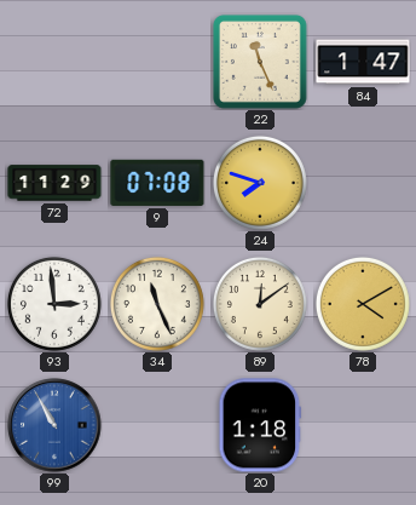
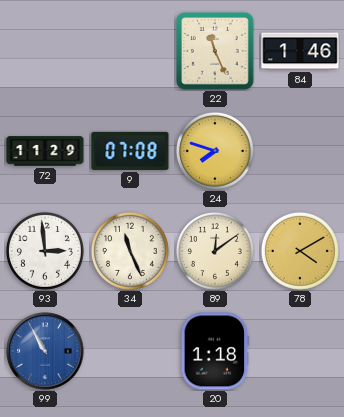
84: 1:47 -> 1:46 (300, 51)
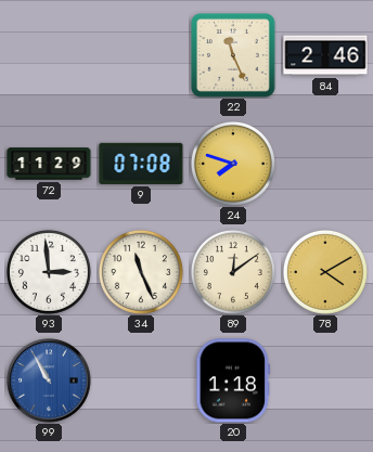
84: 1:46 -> 2:46 (325, 55)
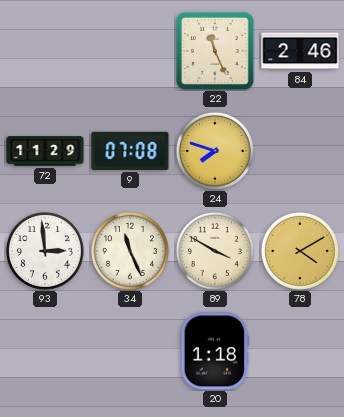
89: 12:09 -> 3:50 (215, 251)
99: 10:55 -> none (49, 380)
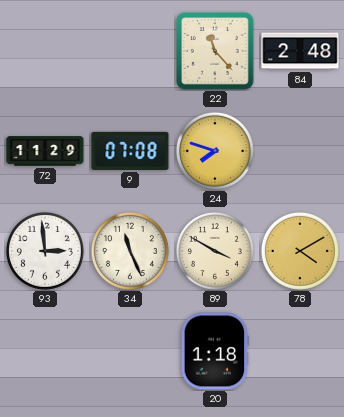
22: 11:26 -> 11:23 (216, 52)
84: 2:46 -> 2:48 (300, 51)
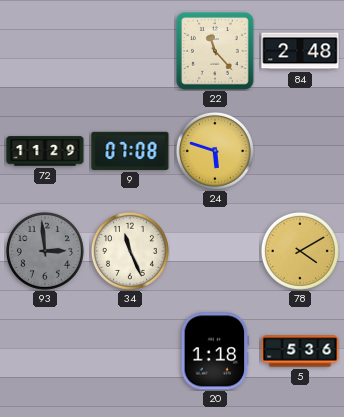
24: 7:48 -> 5:48 (215, 151)
93 dial: white -> grey (45, 251)
89: 3:50 -> none (215, 251)
5: none -> 5:36 (300, 351)
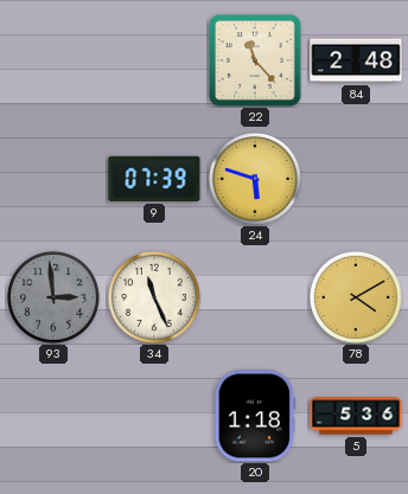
72: 11:29 -> none (45, 151)
9: 07:08 -> 07:39 (154, 179)
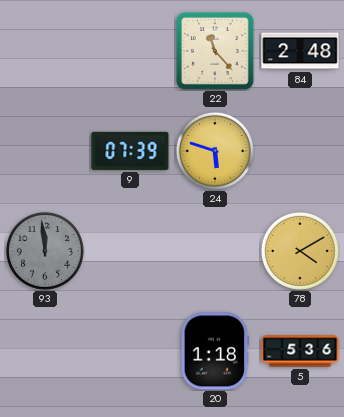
93: 2:59 -> 11:59 (45, 251)
34: 11:26 -> none (154, 297)
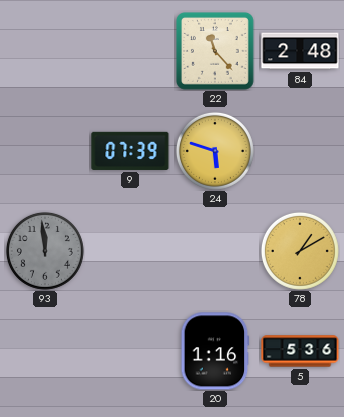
78: 4:10 -> 1:10 (300, 251)
20: 1:18 -> 1:16 (215, 351)
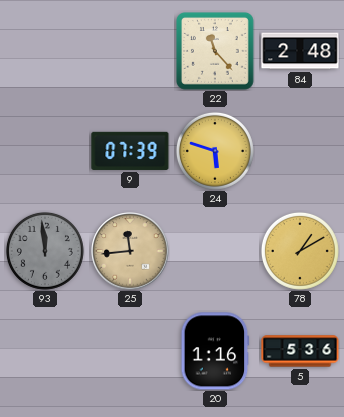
25: none -> 11:44 (130, 251)
